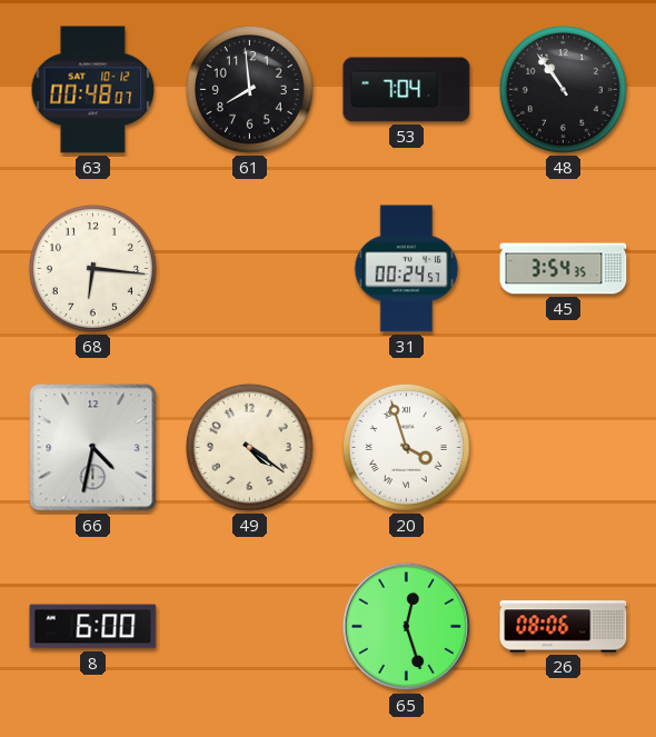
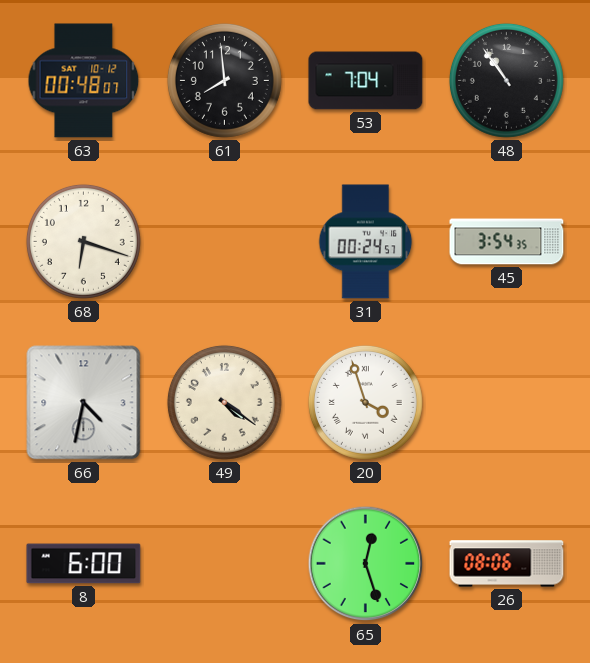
68: 6:16 -> 6:18 (83, 241)
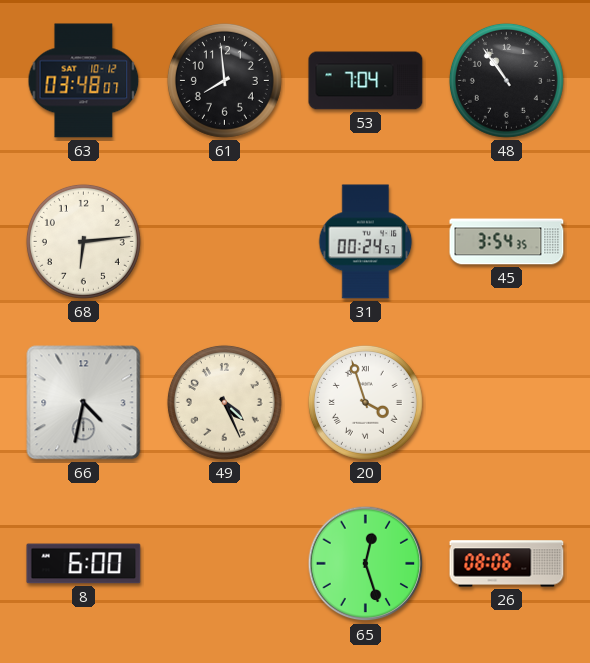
63: 00:48 -> 03:48 (84, 81)
68: 6:18 -> 6:14 (83, 241)
49: 4:21 -> 4:26 (224, 402)
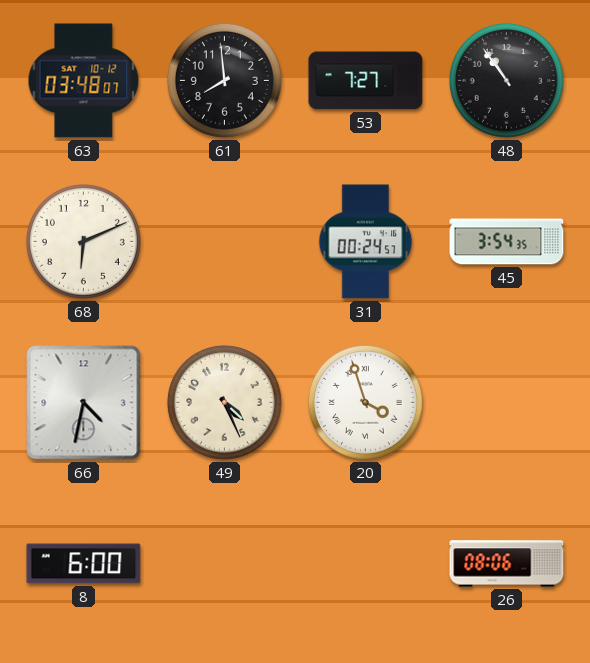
53: 7:04 -> 7:27 (366, 81)
68: 6:14 -> 6:11 (83, 241)
65: 12:27 -> none (366, 564)
